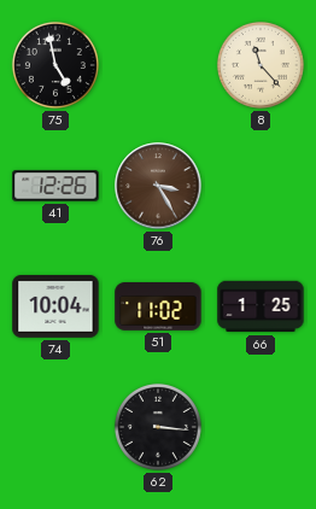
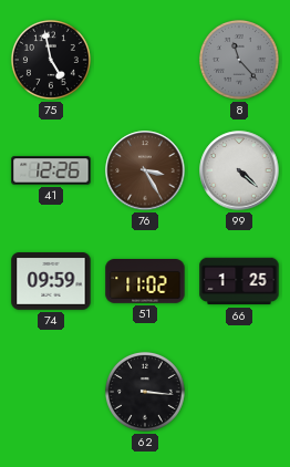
8 dial: cream -> grey (239, 60)
99: none -> 4:22 (239, 170)
74: 10:04 -> 09:59 (51, 281)
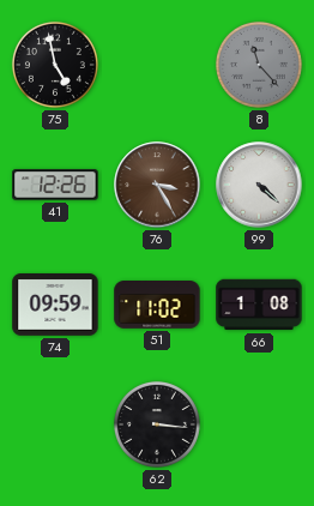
66: 1:25 -> 1:08 (259, 305)
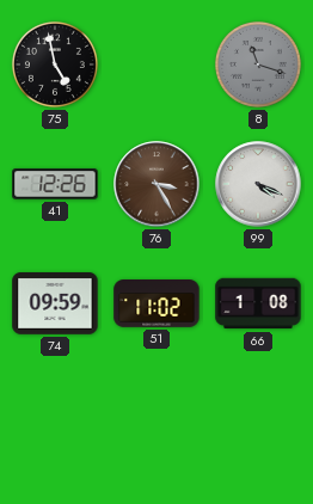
8: 11:23 -> 11:18 (258, 64)
99: 4:22 -> 4:19 (258, 184)
62: 3:16 -> none (157, 424)
